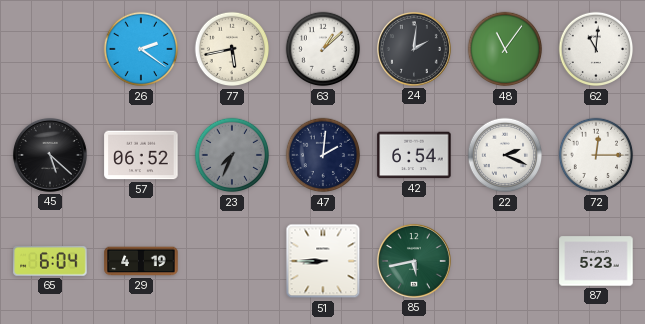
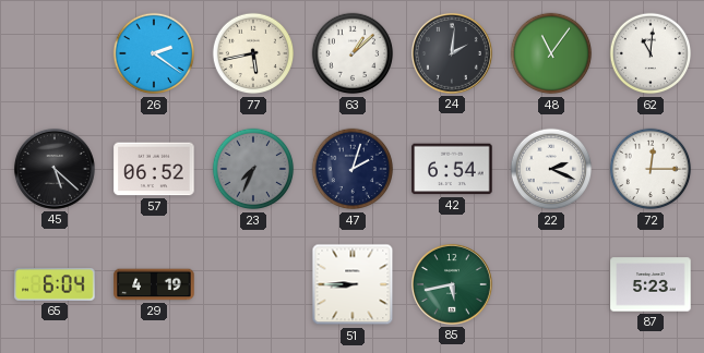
47: 2:01 -> 2:03 (353, 169)
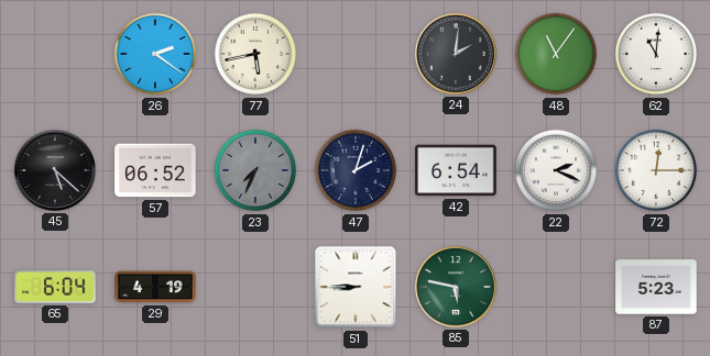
63: 1:08 -> none (353, 53)
85: 5:43 -> 5:47 (456, 287)
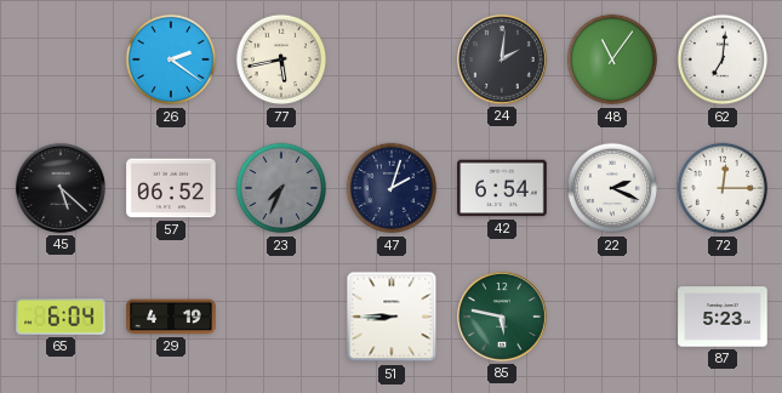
62: 11:01 -> 7:01 (723, 59)
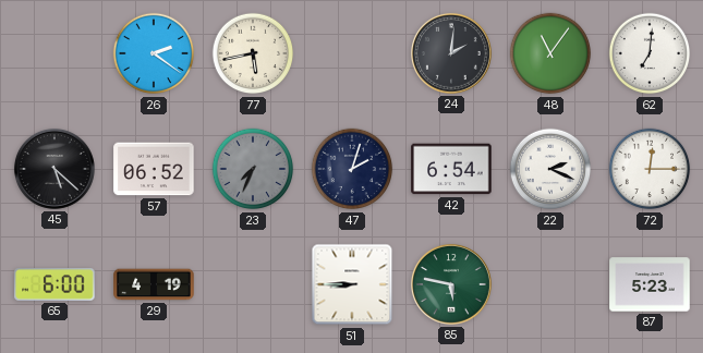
65: 6:04 -> 6:00 (54, 284)
